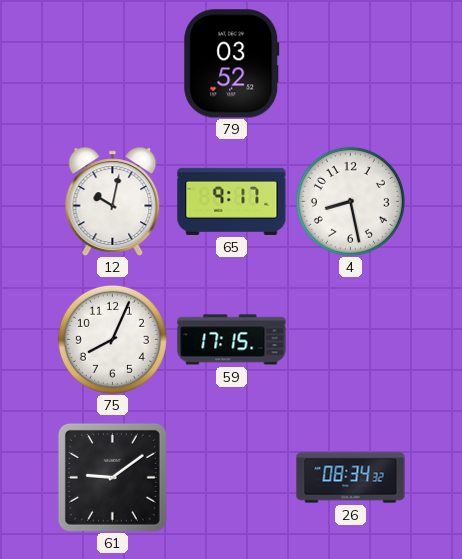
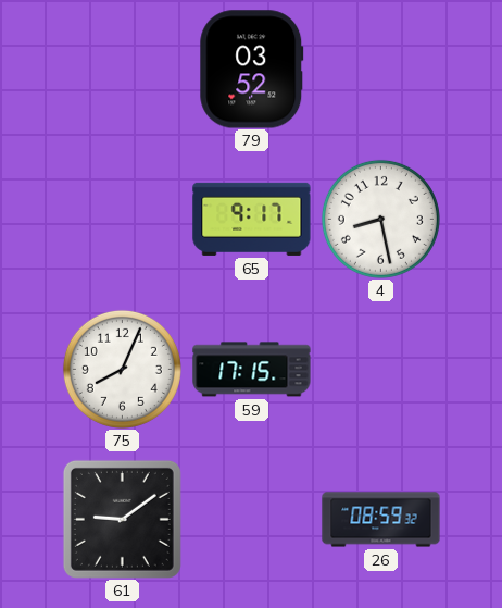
12: 10:02 -> none (113, 202)
26: 08:34 -> 08:59 (381, 520)
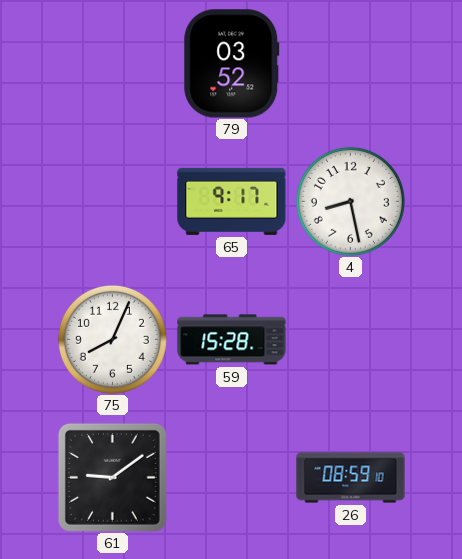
59: 17:15 -> 15:28 (232, 340)
26: 08:59:32 -> 08:59:10 (351, 478)
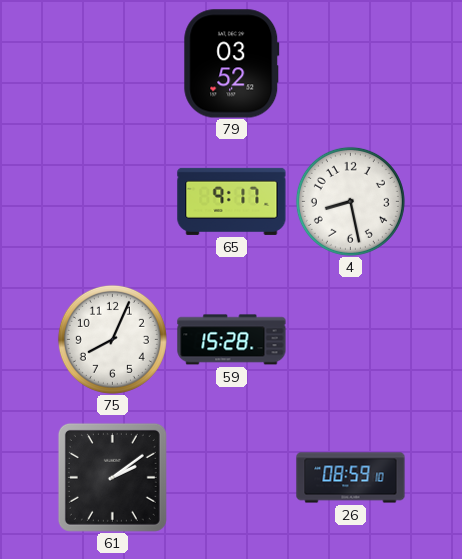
61: 9:09 -> 2:09 (112, 477)
